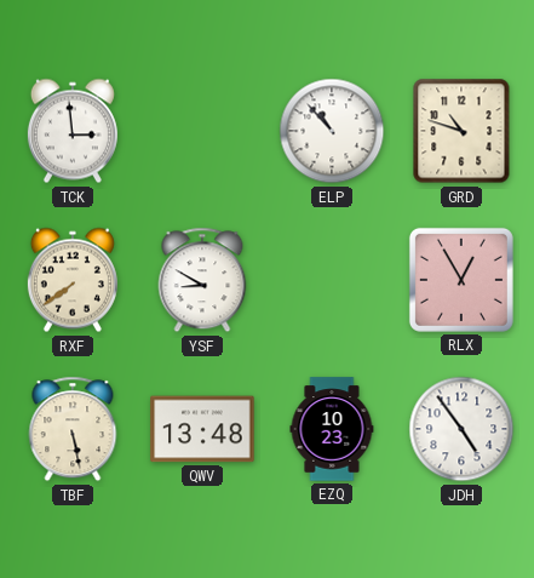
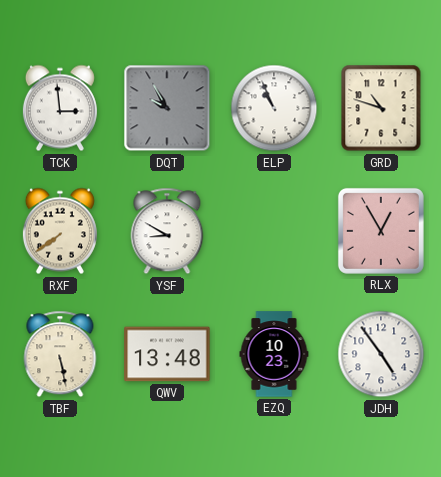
DQT: none -> 9:55 (167, 108)
ELP: 10:53 -> 10:56 (274, 108)
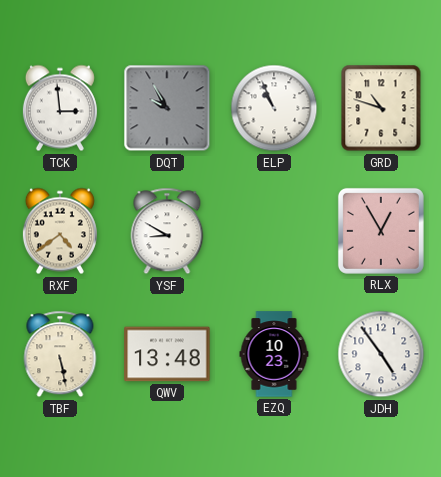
RXF: 7:39 -> 4:39 (60, 231)
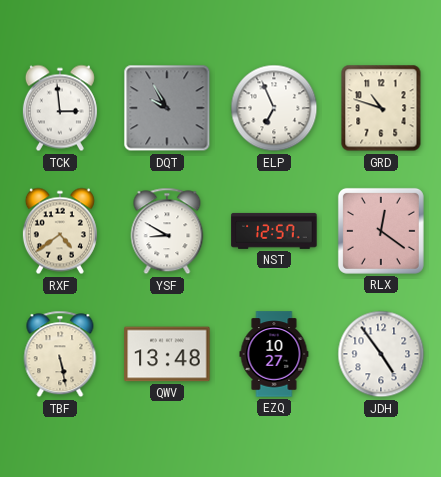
ELP: 10:56 -> 6:56 (274, 108)
NST: none -> 12:57 (274, 231)
RLX: 12:55 -> 12:21 (381, 231)
EZQ: 10:23 -> 10:27 (274, 354)
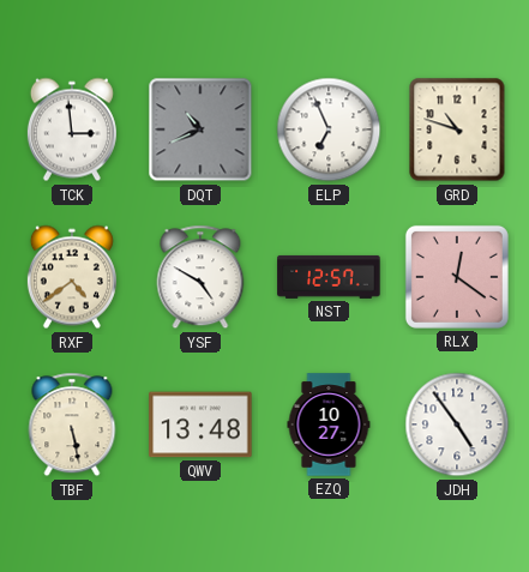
DQT: 9:55 -> 10:41 (200, 130)
YSF: 8:50 -> 4:50 (200, 277)
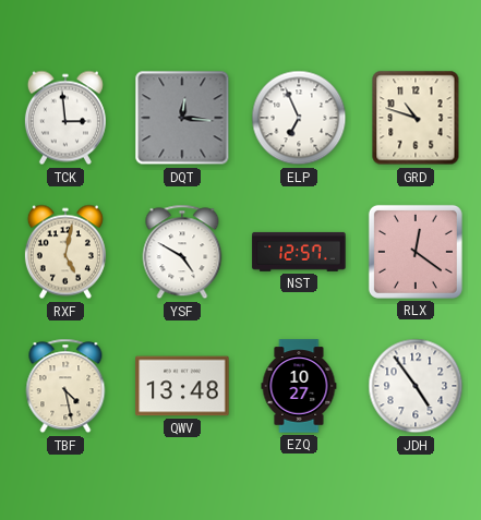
DQT: 10:41 -> 12:16 (182, 118)
RXF: 4:39 -> 5:02 (65, 252)
TBF: 5:28 -> 4:28 (65, 386)
